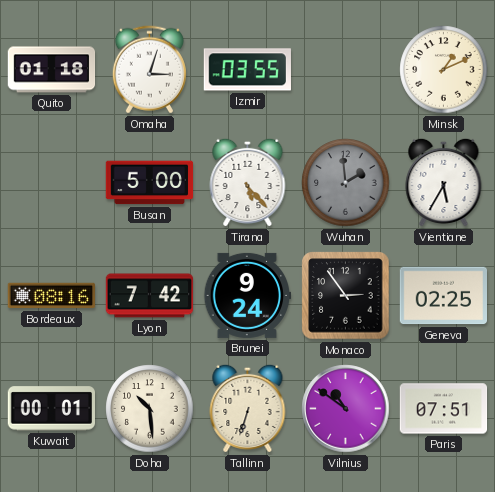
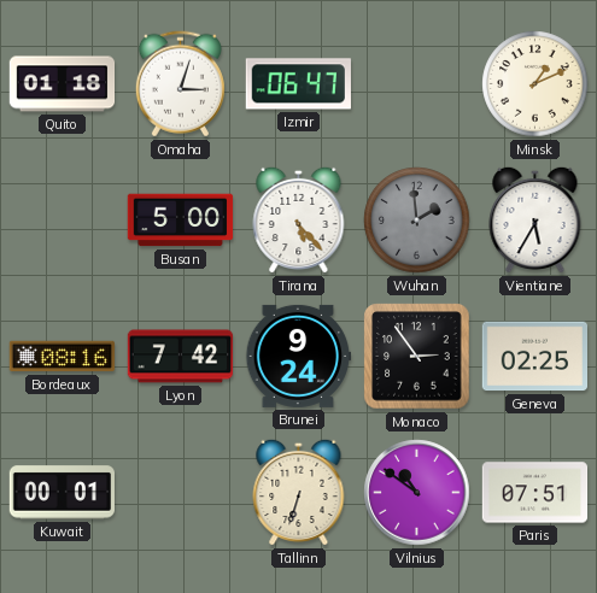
Izmir: 03:55 -> 06:47 (298, 84)
Doha: 10:29 -> none (150, 409)
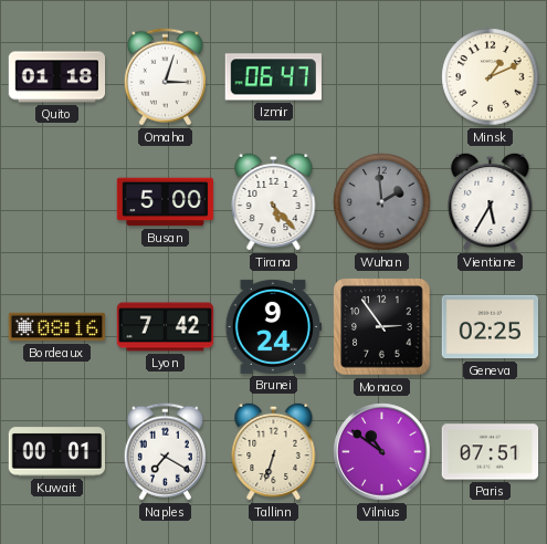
Naples: none -> 7:20 (165, 452)
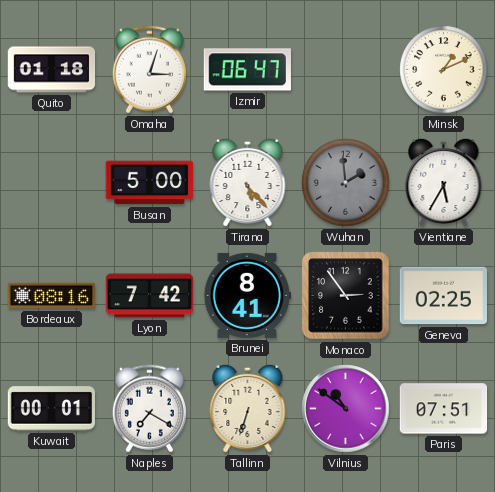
Brunei: 9:24 -> 8:41 (248, 295)
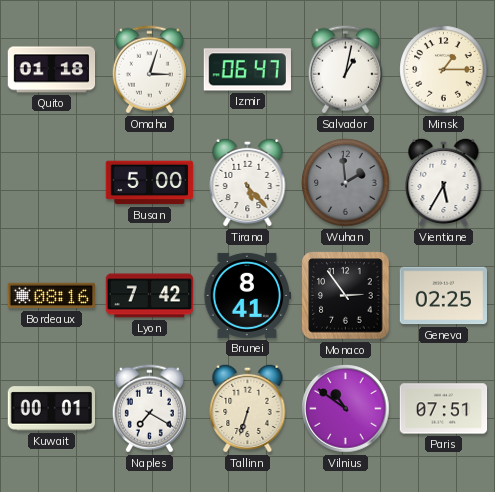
Salvador: none -> 1:02 (345, 70)
Minsk: 1:11 -> 1:15 (444, 70)
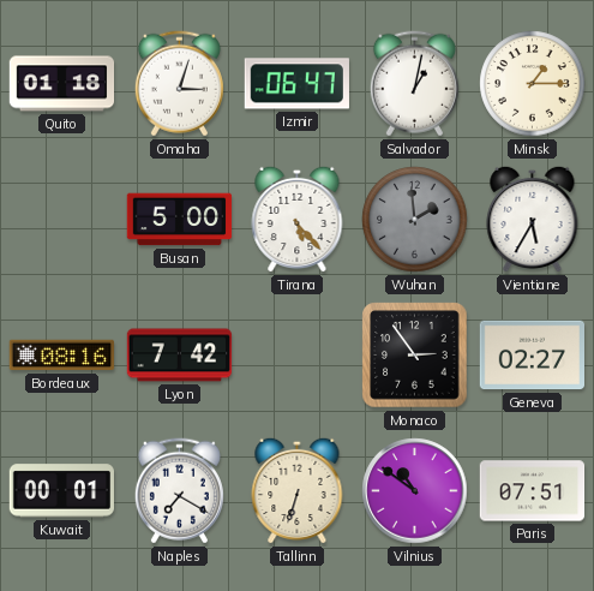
Brunei: 8:41 -> none (248, 295)
Geneva: 02:25 -> 02:27 (532, 356)
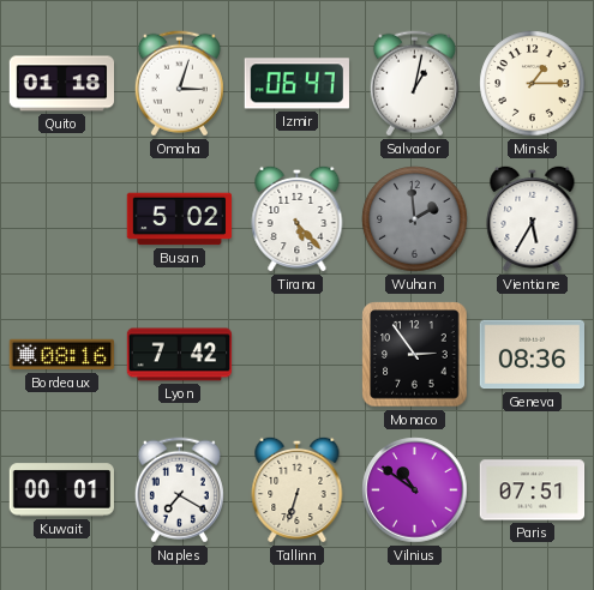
Busan: 5:00 -> 5:02 (180, 219)
Geneva: 02:27 -> 08:36 (532, 355)
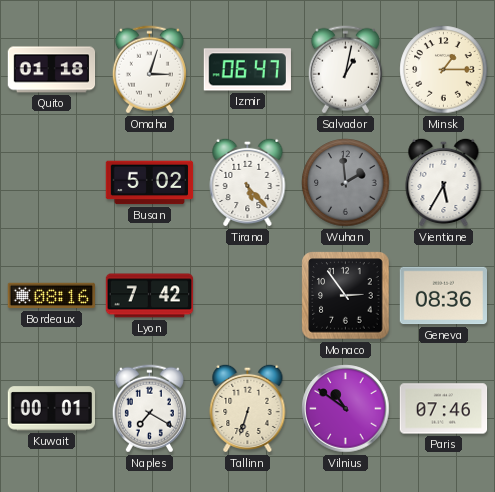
Paris: 07:51 -> 07:46 (444, 409)
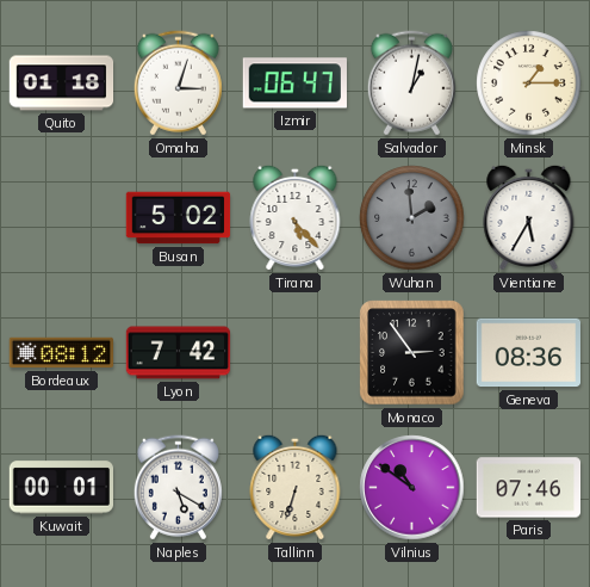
Bordeaux: 08:16 -> 08:12 (62, 353)
Naples: 7:20 -> 5:20 (178, 488)
